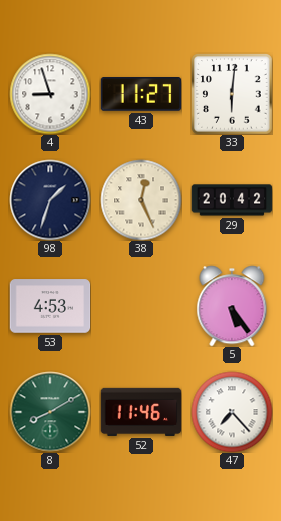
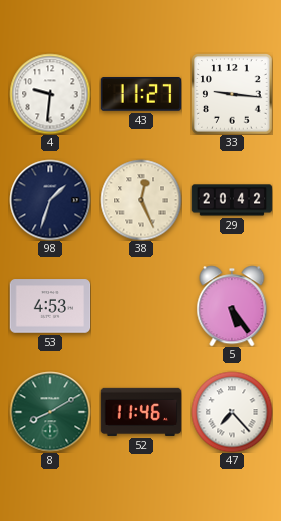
4: 8:57 -> 9:31 (50, 94)
33: 6:01 -> 9:16 (232, 94)
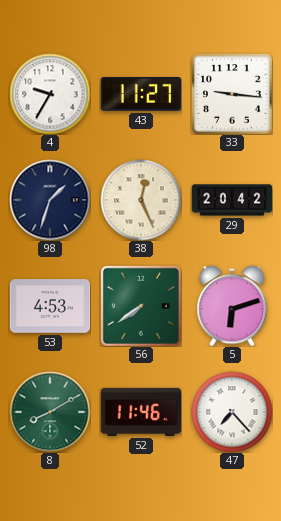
4: 9:31 -> 9:35 (50, 94)
56: none -> 7:39 (141, 306)
5: 5:24 -> 6:12 (232, 306)
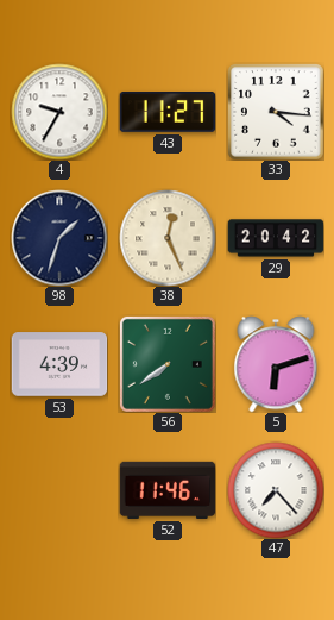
33: 9:16 -> 4:16 (276, 112)
53: 4:53 -> 4:39 (59, 364)
8: 8:10 -> none (50, 412)
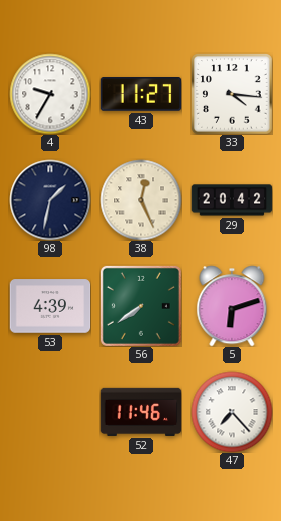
98: 1:33 -> 1:32 (50, 200)
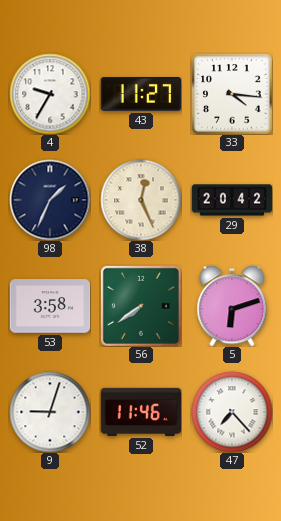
98: 1:32 -> 1:34 (50, 200)
53: 4:39 -> 3:58 (50, 306)
9: none -> 9:03 (50, 412)
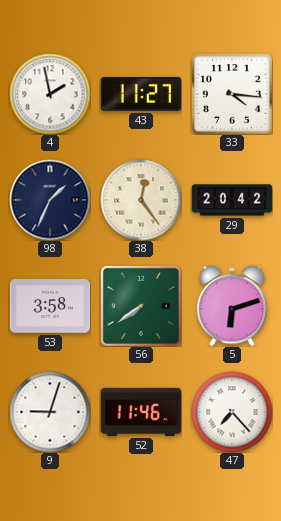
4: 9:35 -> 1:58 (50, 94)
38: 12:26 -> 12:24 (141, 200)
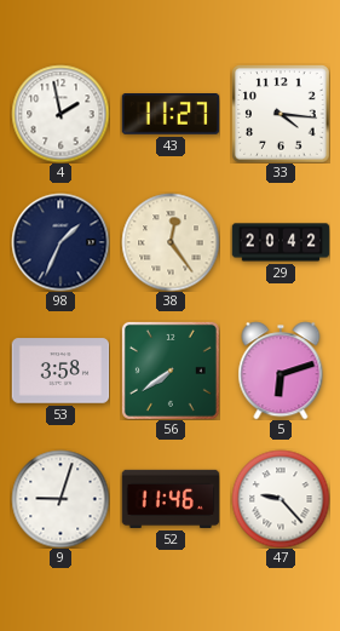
47: 7:23 -> 9:23 (281, 499)
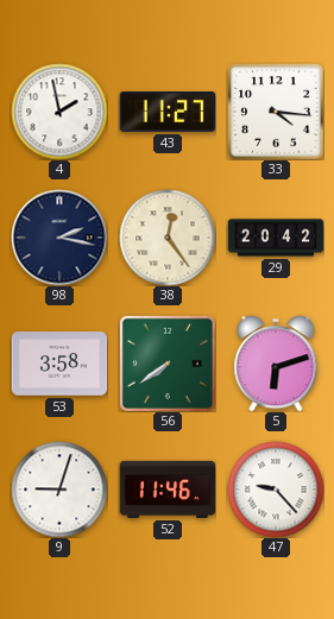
98: 1:34 -> 2:17 (59, 238)
